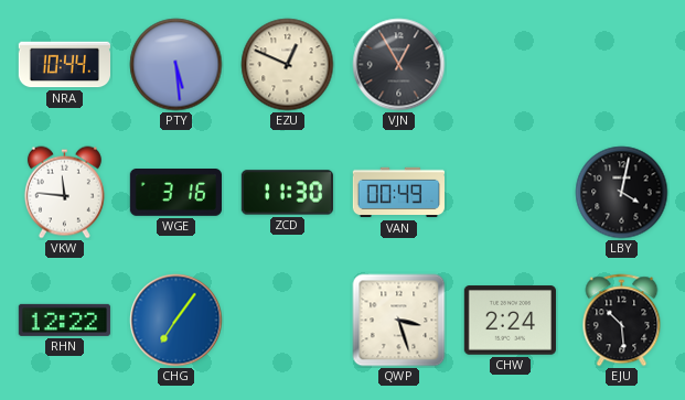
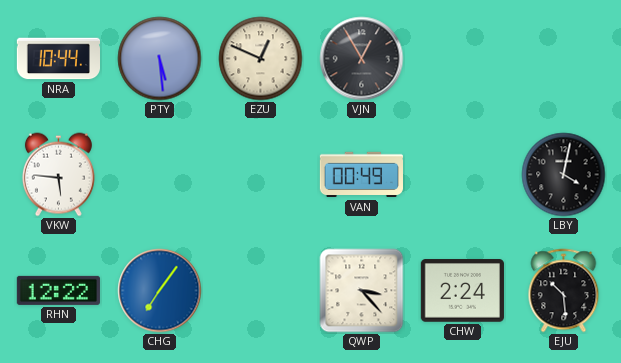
VKW: 11:46 -> 5:46 (58, 175)
WGE: 3:16 -> none (175, 193)
ZCD: 11:30 -> none (287, 193)
QWP: 3:27 -> 3:23 (362, 291)
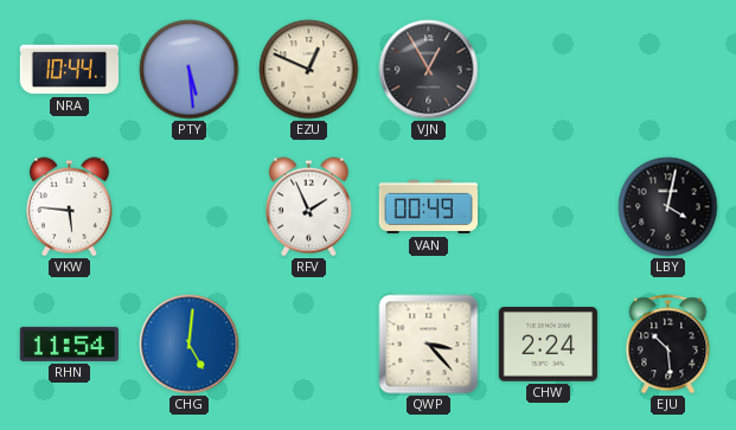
RFV: none -> 1:56 (308, 207)
RHN: 12:22 -> 11:54 (69, 344)
CHG: 7:06 -> 5:01 (190, 345)
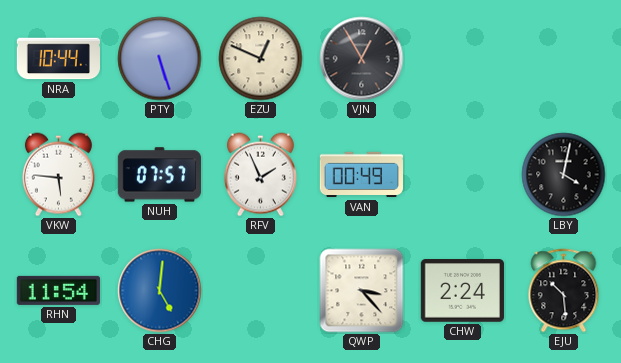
PTY: 5:29 -> 5:27 (160, 59)
NUH: none -> 07:57 (159, 175)
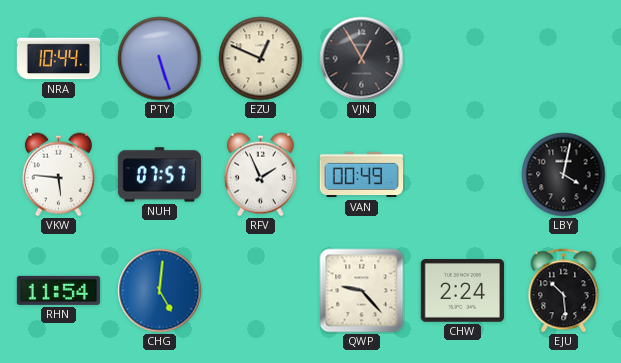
QWP: 3:23 -> 9:23 (362, 291)
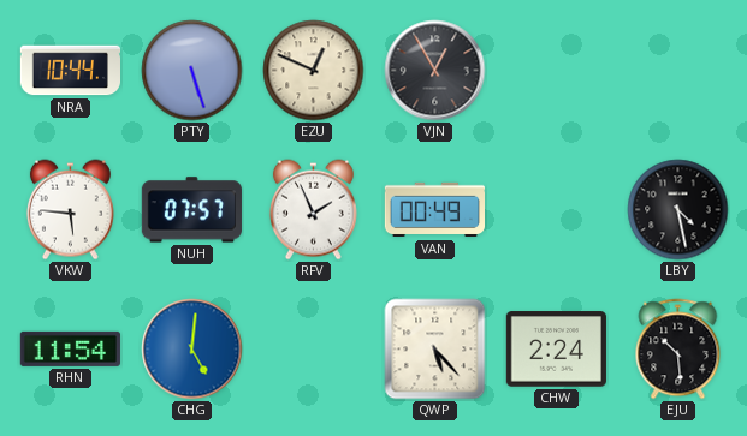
LBY: 4:02 -> 4:28 (678, 210)
QWP: 9:23 -> 5:23 (435, 350)
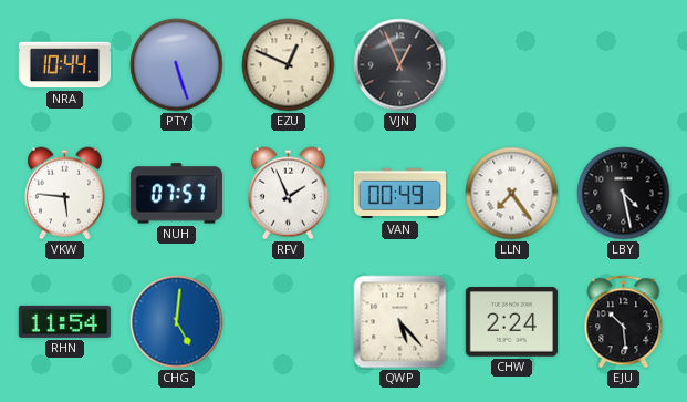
VJN: 12:55 -> 12:56 (400, 65)
LLN: none -> 7:24 (512, 194)
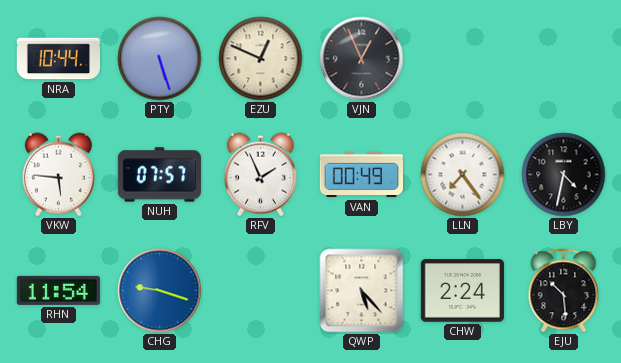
LBY: 4:28 -> 4:32 (564, 175)
CHG: 5:01 -> 9:18 (160, 291)
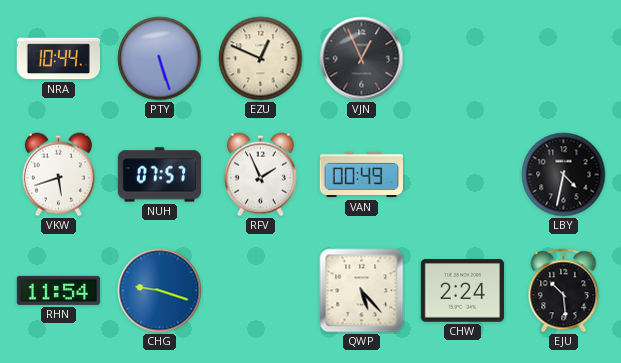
VKW: 5:46 -> 5:42 (58, 175)
LLN: 7:24 -> none (463, 175)
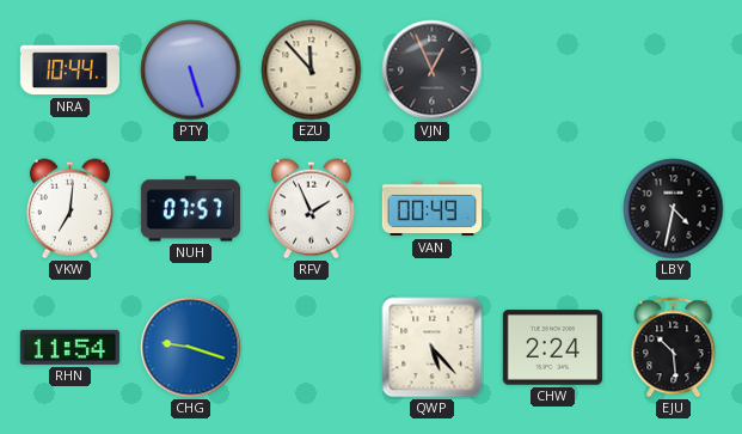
EZU: 12:49 -> 11:53 (312, 71)
VKW: 5:42 -> 7:01 (69, 209)
